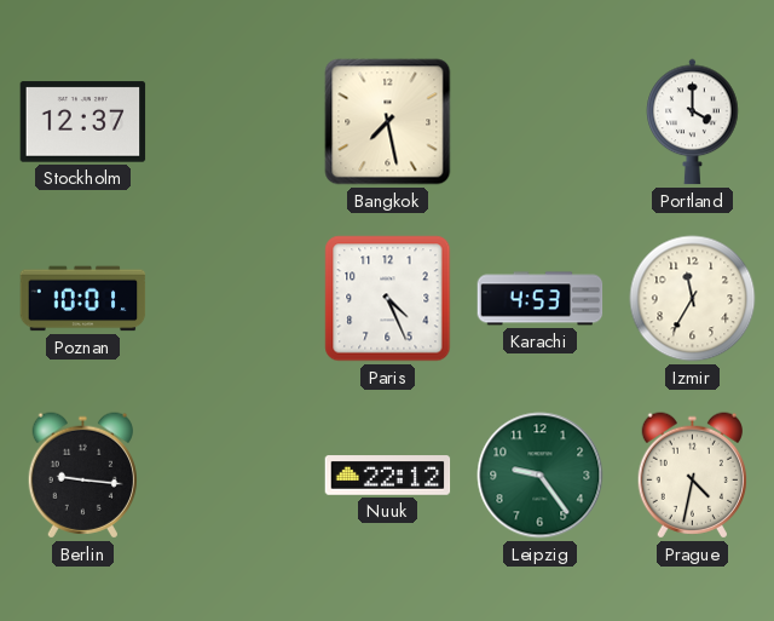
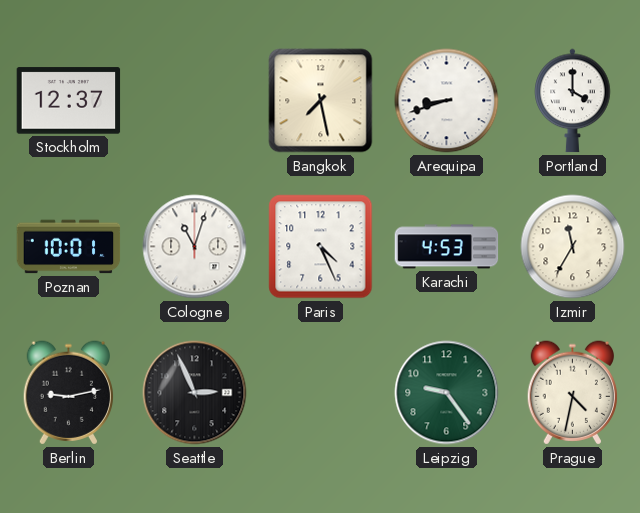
Arequipa: none -> 8:42 (447, 101)
Cologne: none -> 11:03 (195, 247)
Berlin: 9:16 -> 9:13 (68, 393)
Seattle: none -> 2:56 (195, 393)
Nuuk: 22:12 -> none (388, 476)
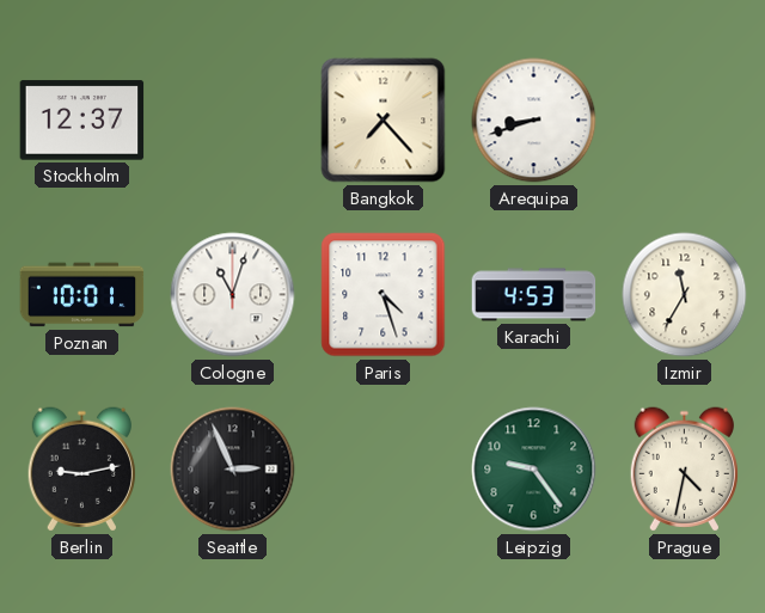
Bangkok: 7:28 -> 7:23 (384, 121)
Portland: 4:00 -> none (573, 101)
Paris: 4:26 -> 4:27 (384, 295)
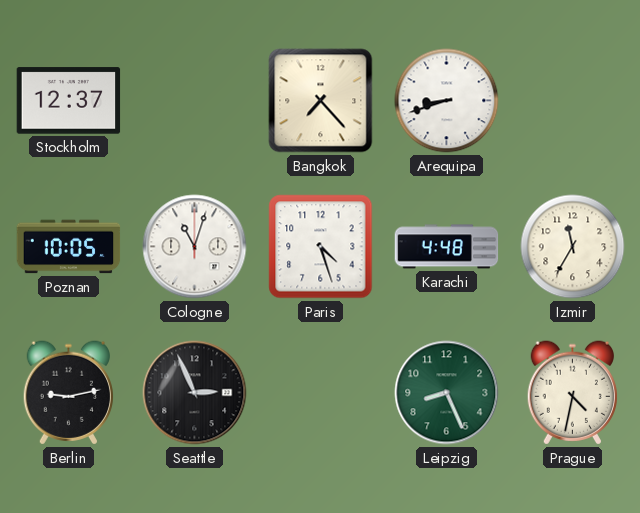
Poznan: 10:01 -> 10:05 (69, 247)
Karachi: 4:53 -> 4:48 (447, 247)
Leipzig: 9:24 -> 8:26 (447, 393)
